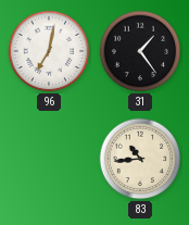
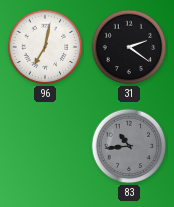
31: 1:24 -> 2:21 (129, 47)
83 dial: cream -> grey (129, 146)
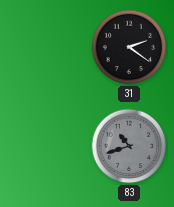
96: 7:02 -> none (45, 47)
83: 10:44 -> 10:42 (129, 146)
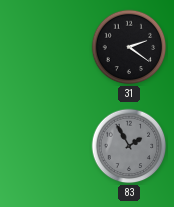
83: 10:42 -> 1:55 (129, 146)
